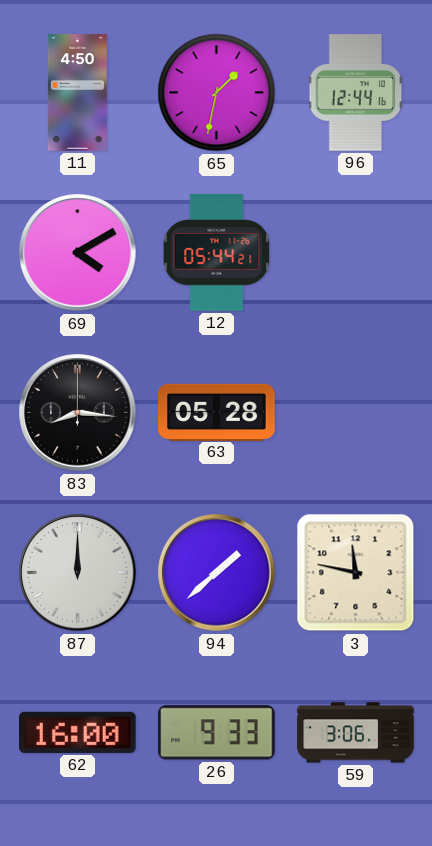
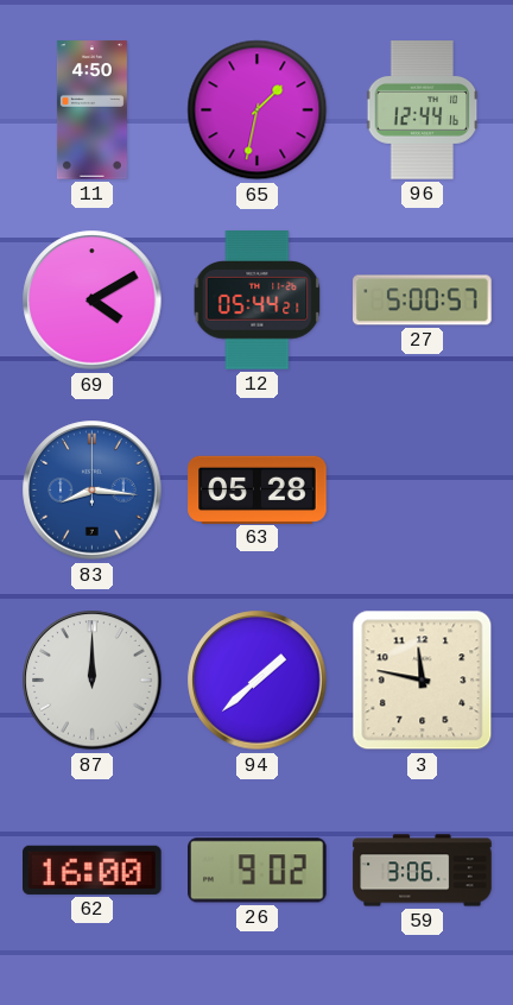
27: none -> 5:00 (423, 301)
83 dial: black -> blue (93, 491)
26: 9:33 -> 9:02 (258, 871)
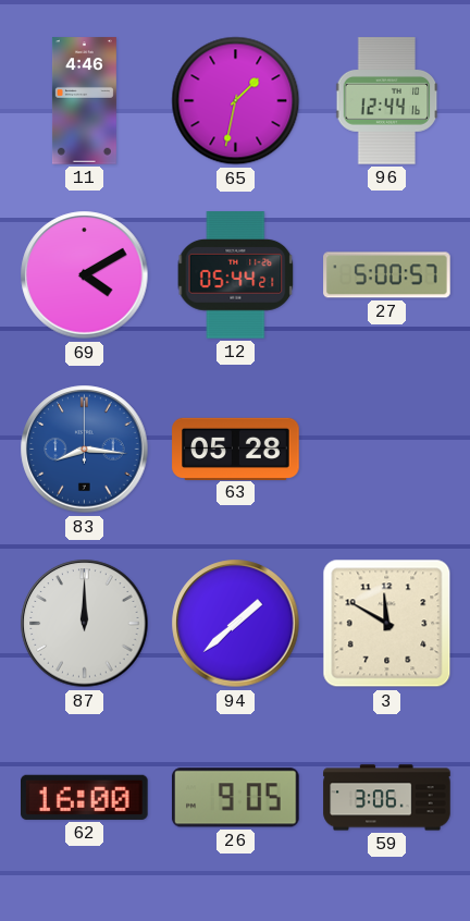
11: 4:50 -> 4:46 (84, 101)
3: 11:47 -> 11:50 (387, 624)
26: 9:02 -> 9:05 (236, 798)
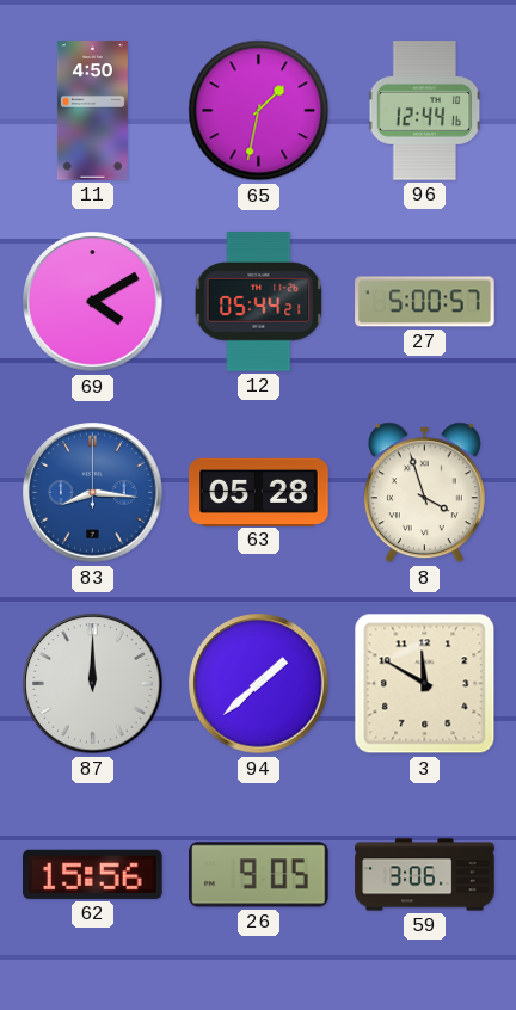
11: 4:46 -> 4:50 (92, 111)
8: none -> 3:57 (424, 493)
62: 16:00 -> 15:56 (93, 874)
